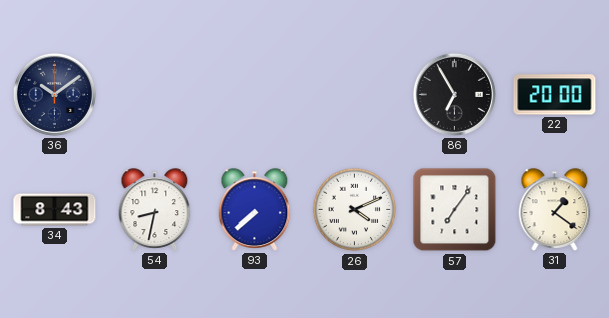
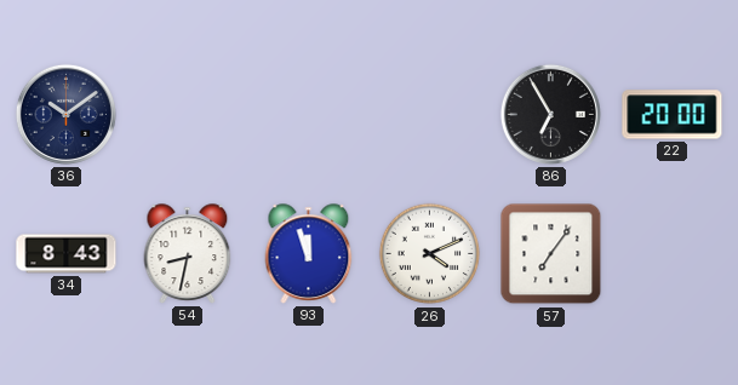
93: 7:38 -> 11:57 (309, 254)
31: 1:21 -> none (555, 210)
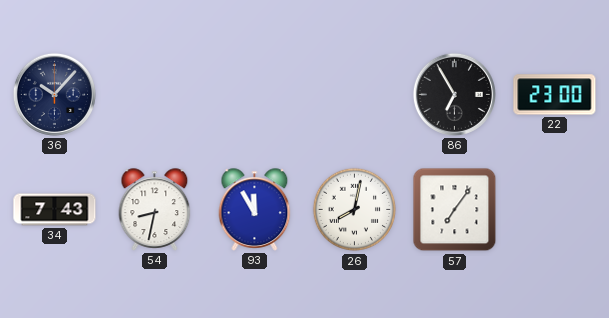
36: 10:09 -> 10:07 (54, 94)
22: 20:00 -> 23:00 (555, 95)
34: 8:43 -> 7:43 (55, 210)
93: 11:57 -> 11:55 (255, 210)
26: 4:11 -> 8:02 (355, 210)
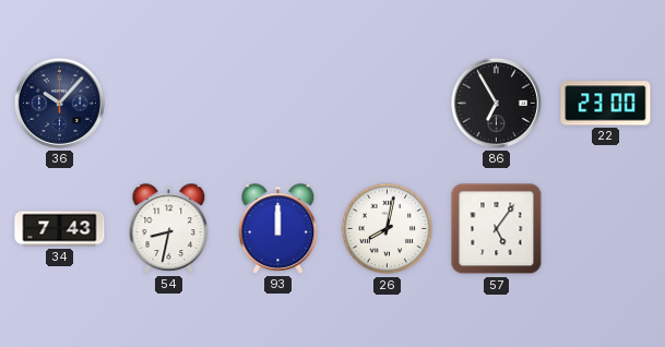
93: 11:55 -> 12:00 (278, 229)
57: 7:06 -> 5:06 (497, 229)
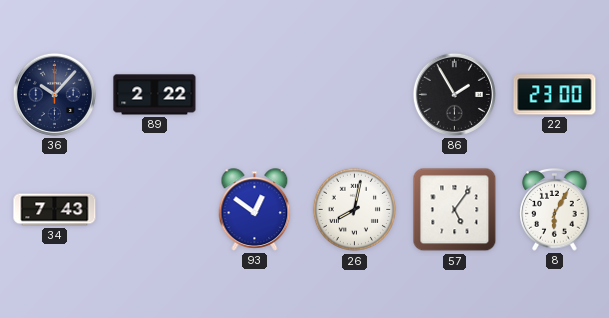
89: none -> 2:22 (155, 95)
86: 6:55 -> 1:55 (454, 94)
54: 8:32 -> none (169, 229)
93: 12:00 -> 12:51 (255, 210)
8: none -> 6:05 (555, 210)
